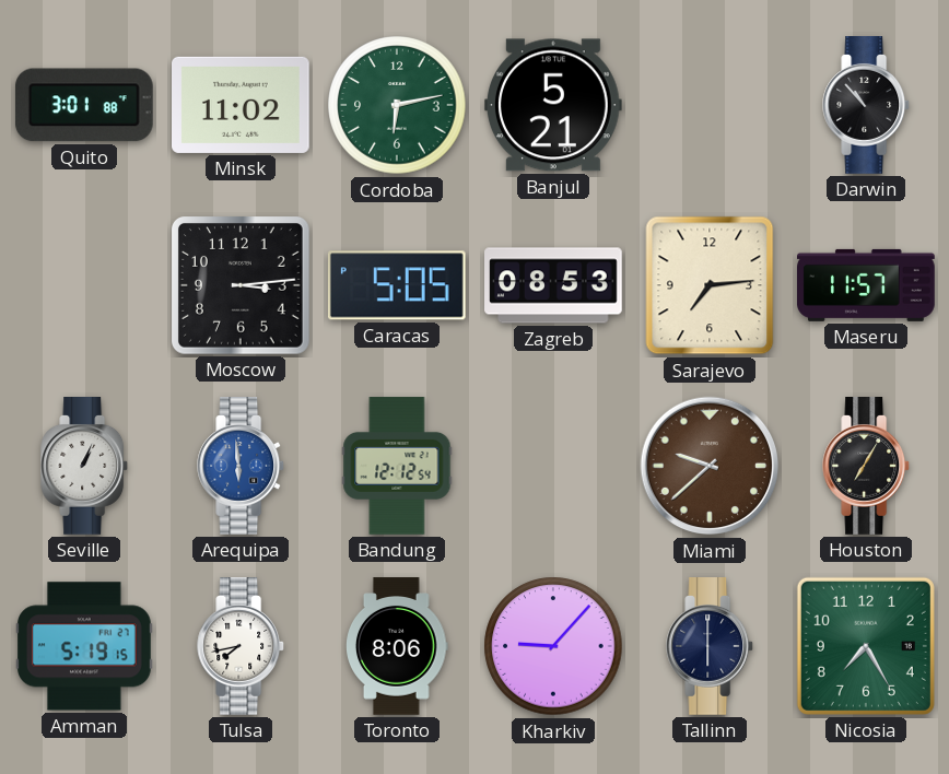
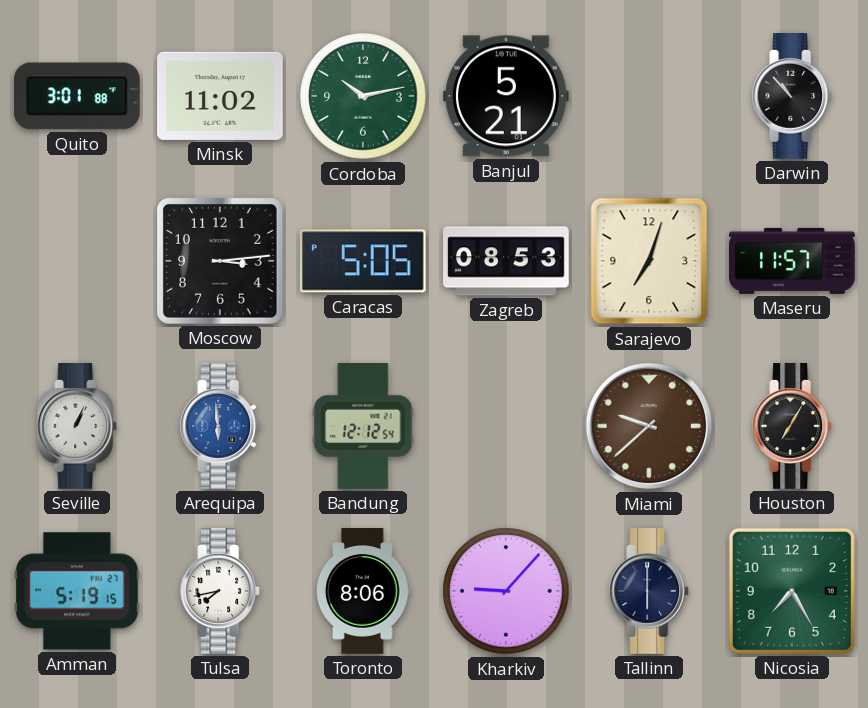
Cordoba: 6:13 -> 10:13 (363, 96)
Sarajevo: 7:14 -> 7:03 (649, 261)
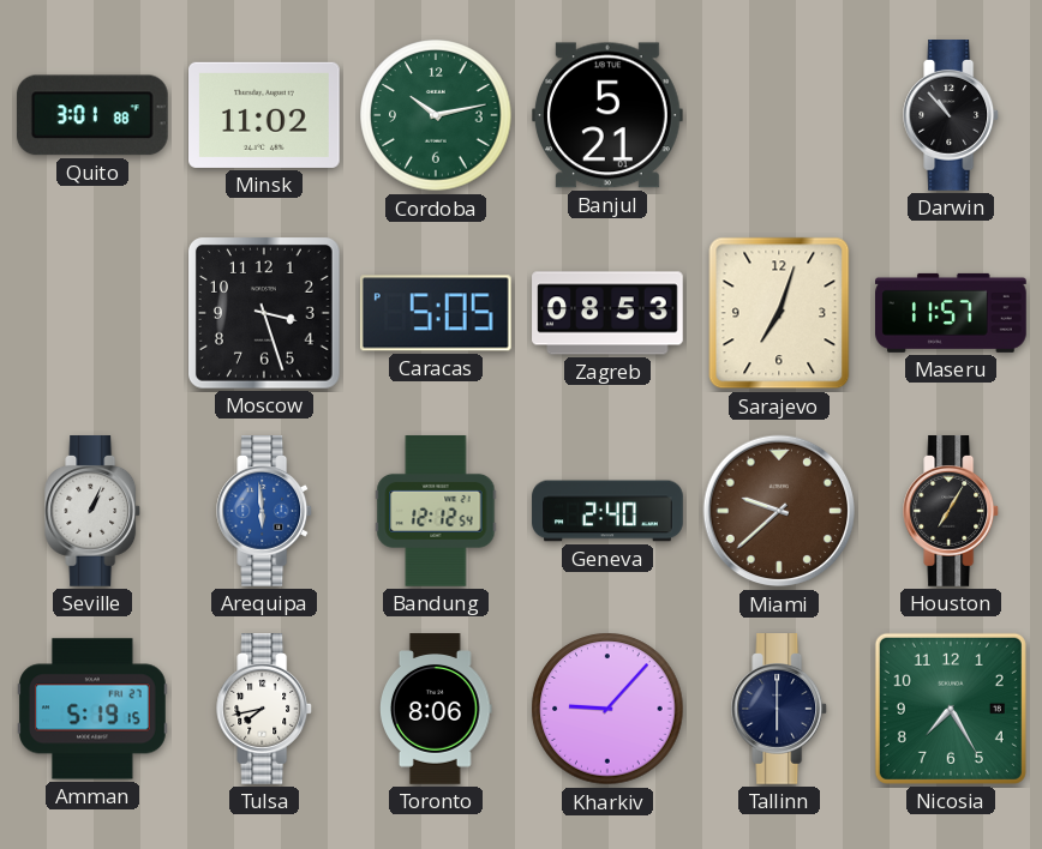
Moscow: 3:14 -> 3:27 (264, 313)
Geneva: none -> 2:40 (607, 511)
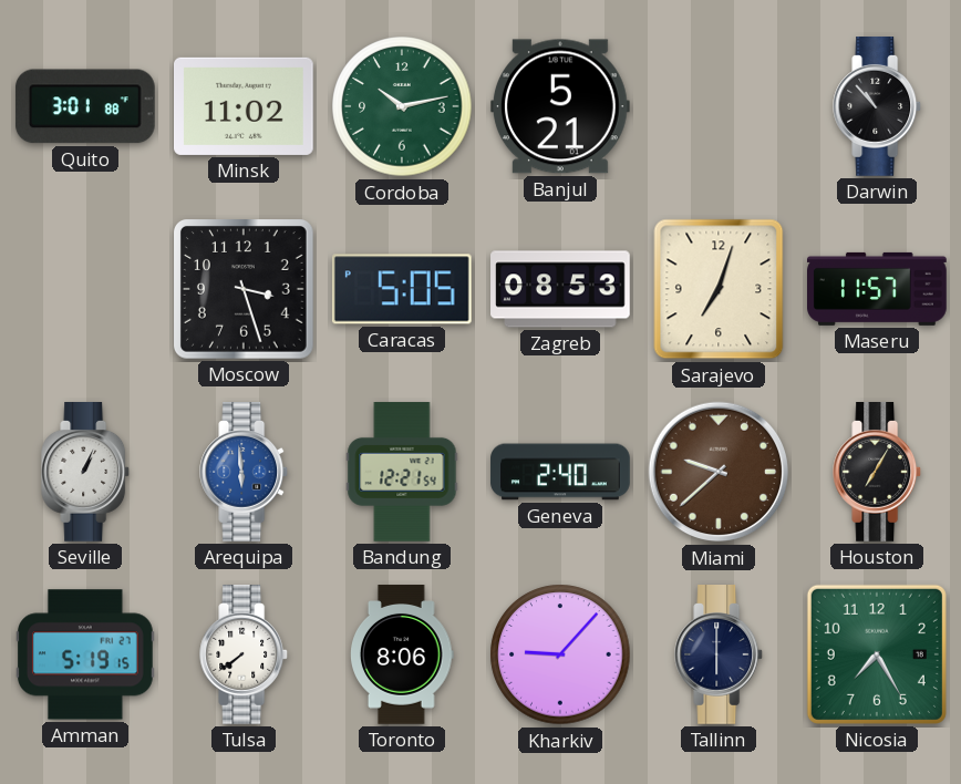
Bandung: 12:12 -> 12:21 (402, 472)
Tulsa: 7:43 -> 7:39 (245, 656)
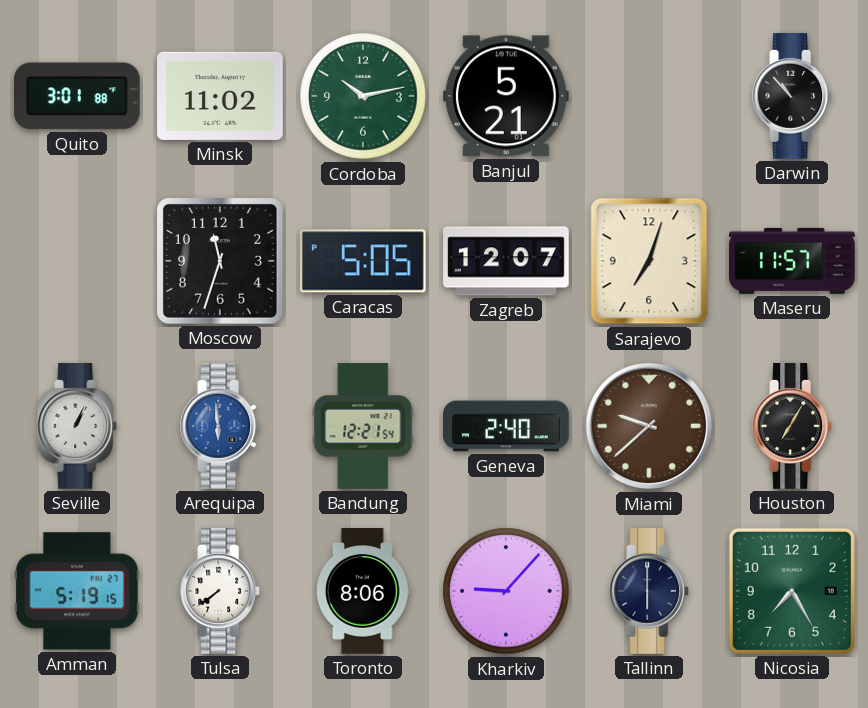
Moscow: 3:27 -> 11:33 (220, 261)
Zagreb: 08:53 -> 12:07 (506, 261)
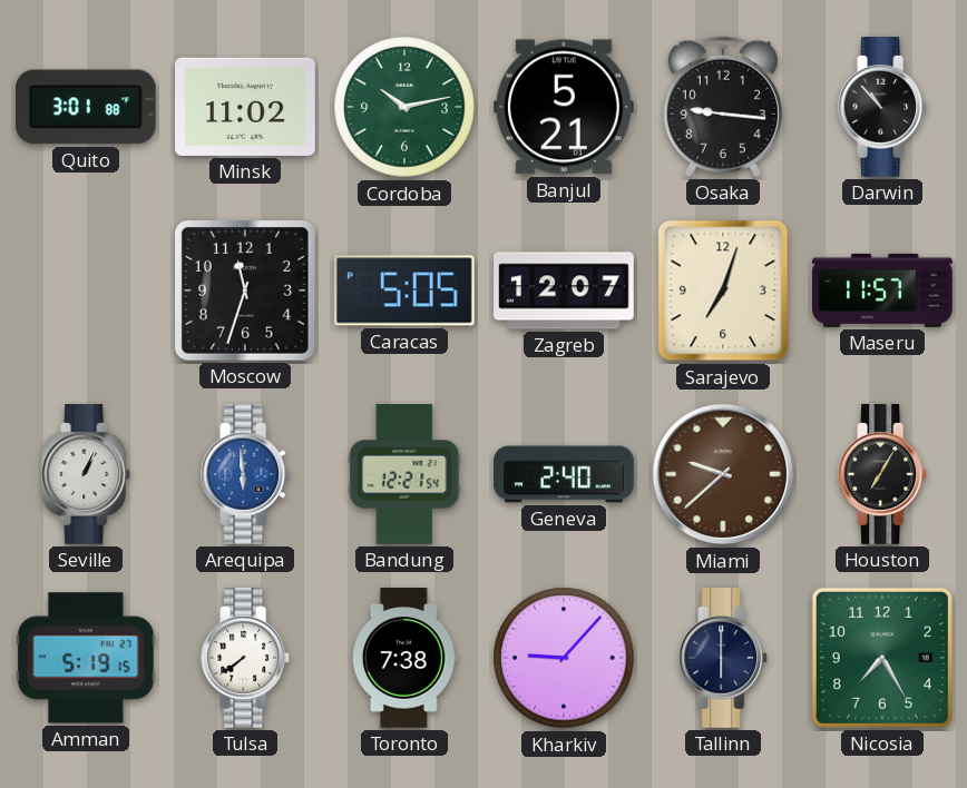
Osaka: none -> 9:16 (723, 107)
Toronto: 8:06 -> 7:38 (406, 658)
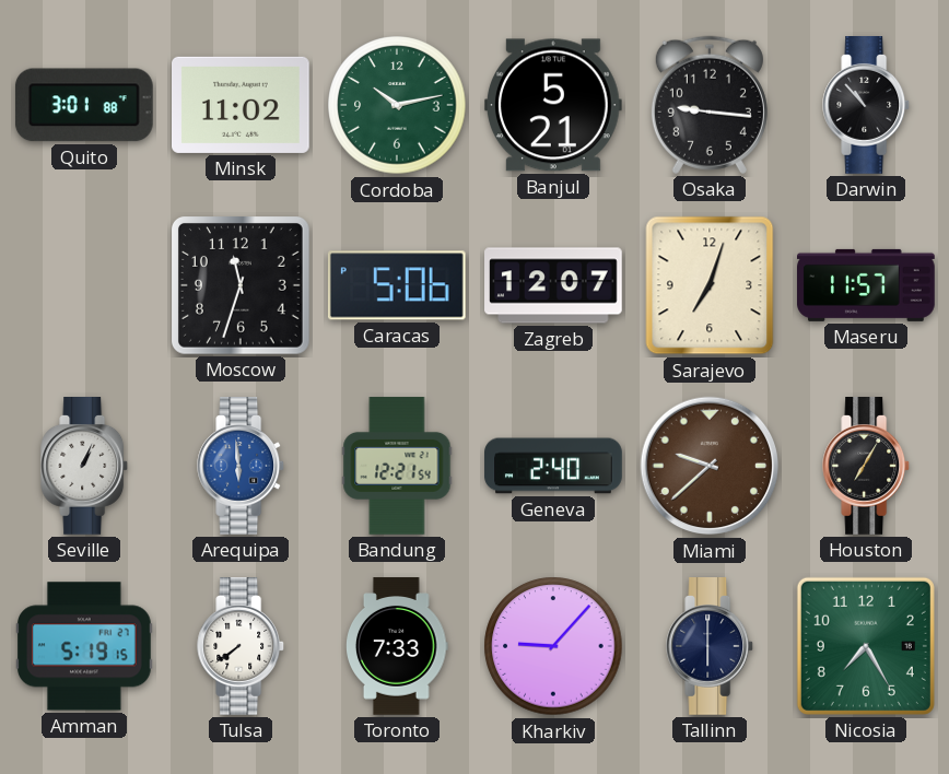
Caracas: 5:05 -> 5:06 (397, 285)
Toronto: 7:38 -> 7:33 (398, 646)
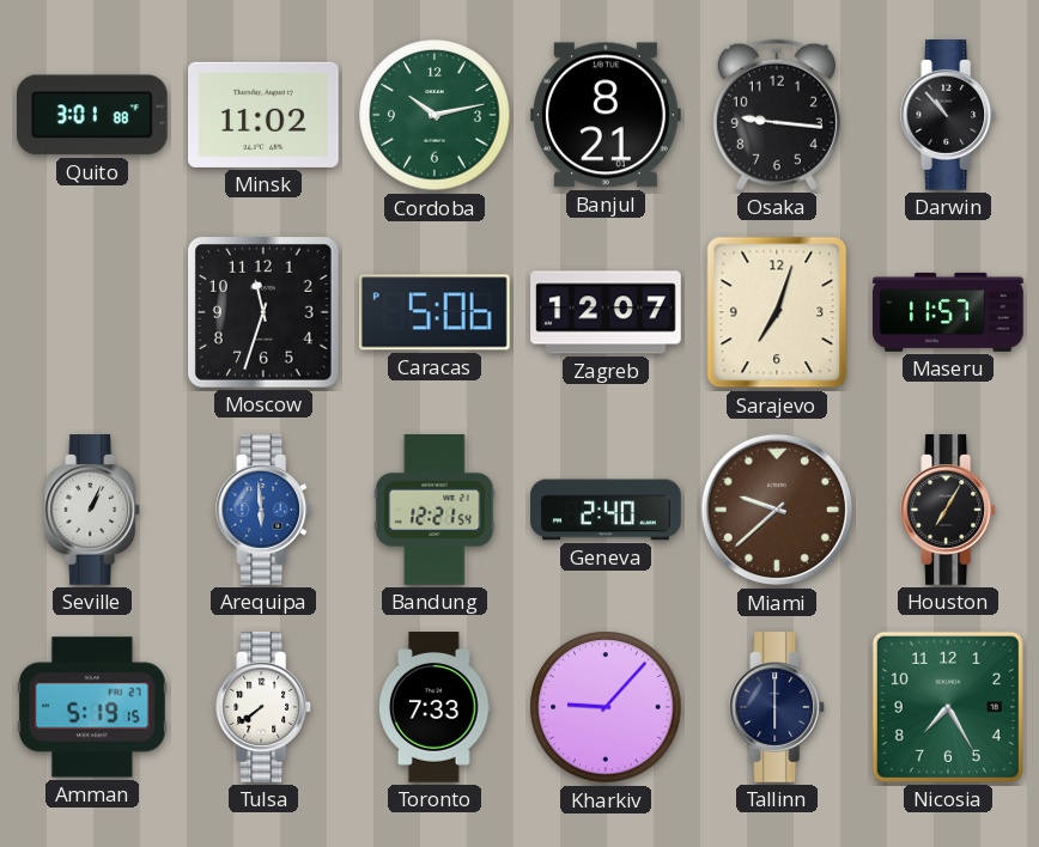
Banjul: 5:21 -> 8:21 (606, 115)
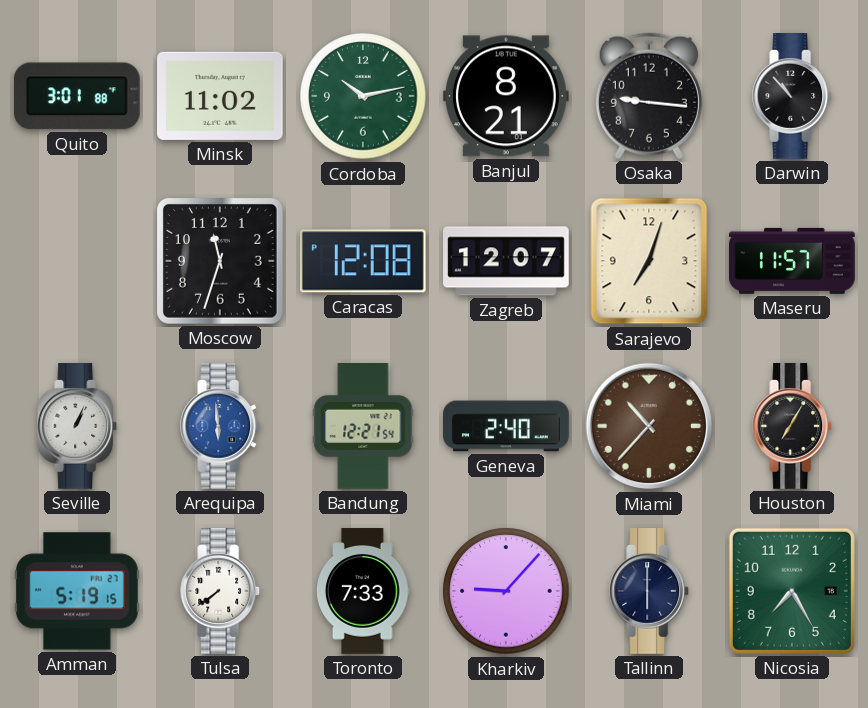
Caracas: 5:06 -> 12:08 (363, 261)
Miami: 9:38 -> 10:37 (649, 426)
